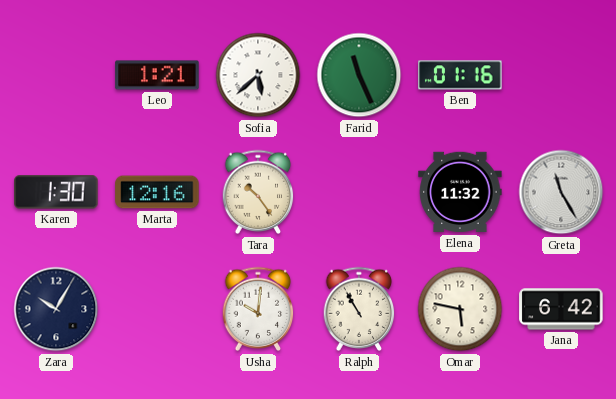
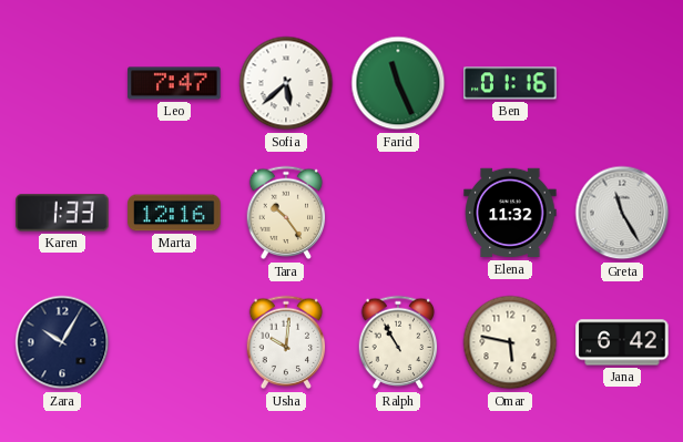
Leo: 1:21 -> 7:47 (174, 83)
Karen: 1:30 -> 1:33 (62, 213)
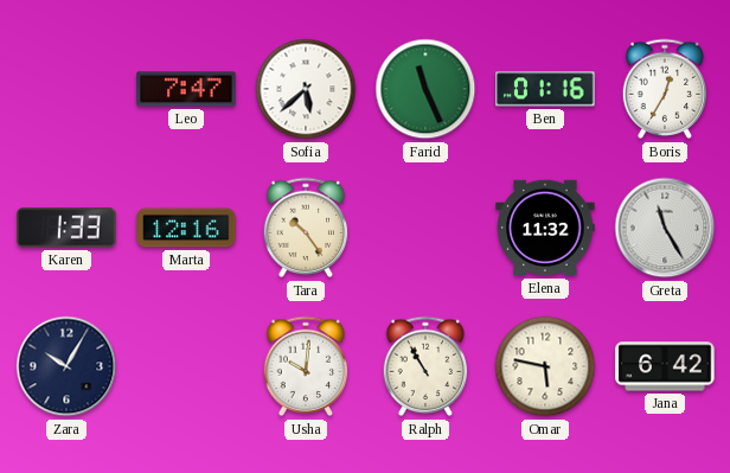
Boris: none -> 12:35 (665, 89)
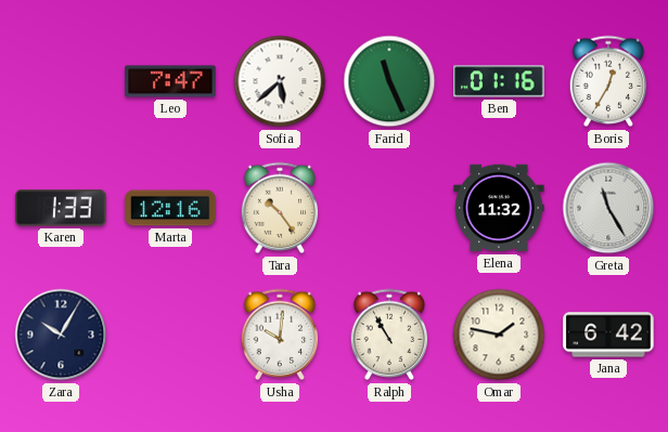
Omar: 5:47 -> 1:47 (499, 335)
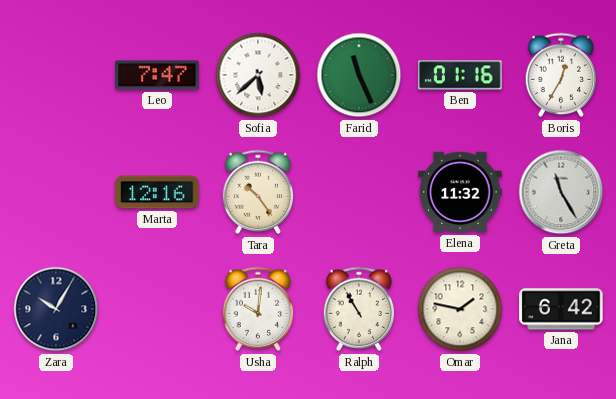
Karen: 1:33 -> none (61, 208)
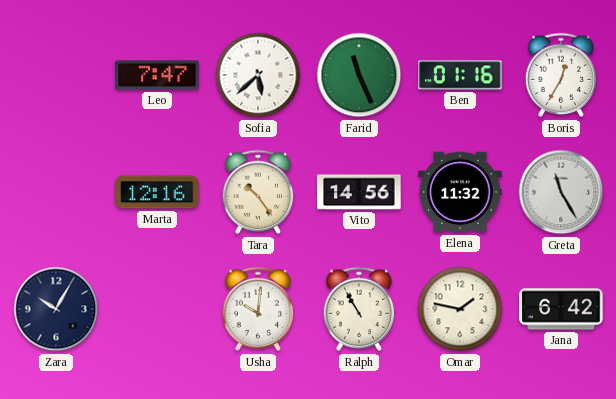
Vito: none -> 14:56 (359, 192)
